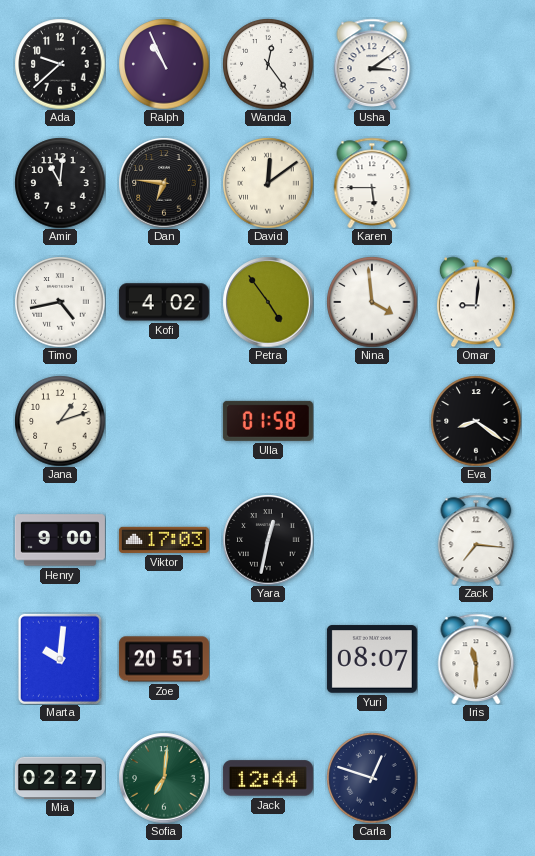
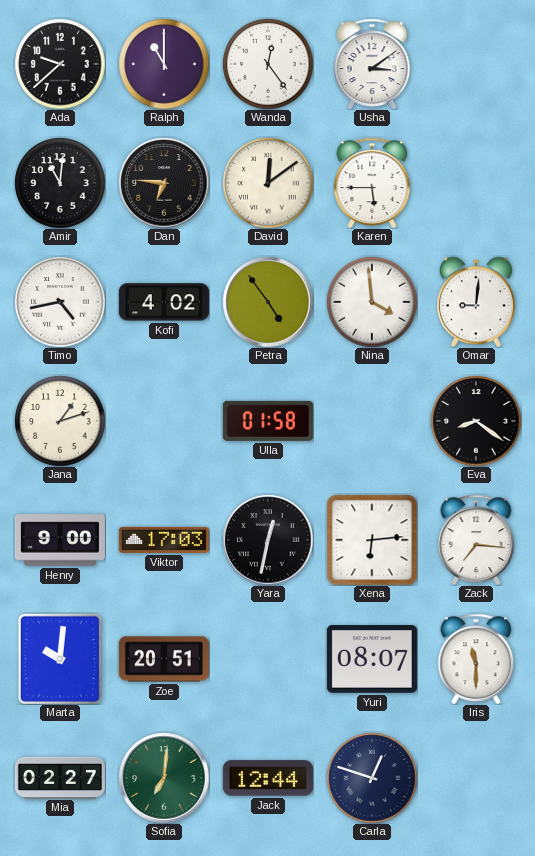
Ralph: 10:56 -> 11:00 (164, 64)
Xena: none -> 6:14 (372, 540)
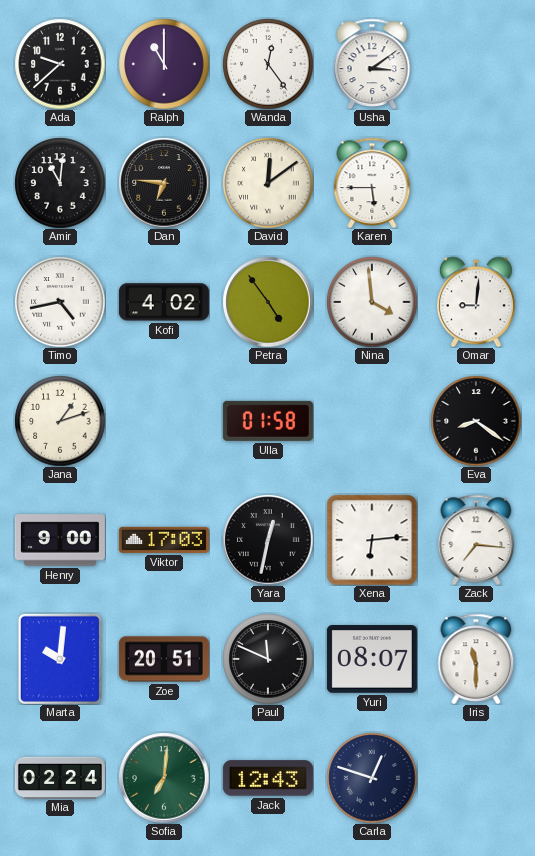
Paul: none -> 11:49 (268, 659)
Mia: 02:27 -> 02:24 (60, 777)
Jack: 12:44 -> 12:43 (268, 778)
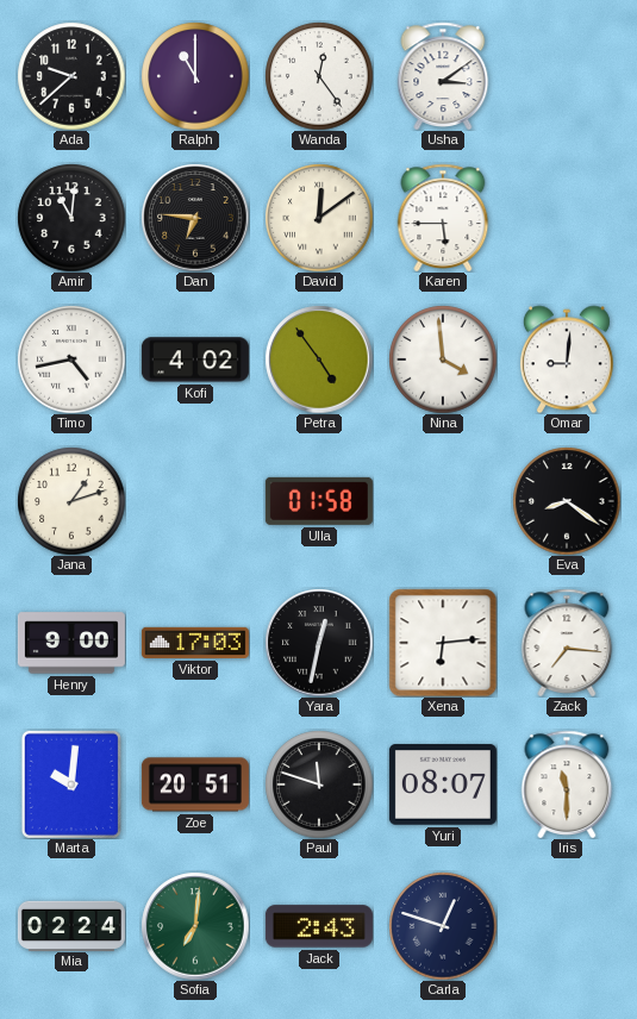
Paul: 11:49 -> 11:48 (319, 784)
Jack: 12:43 -> 2:43 (319, 926)
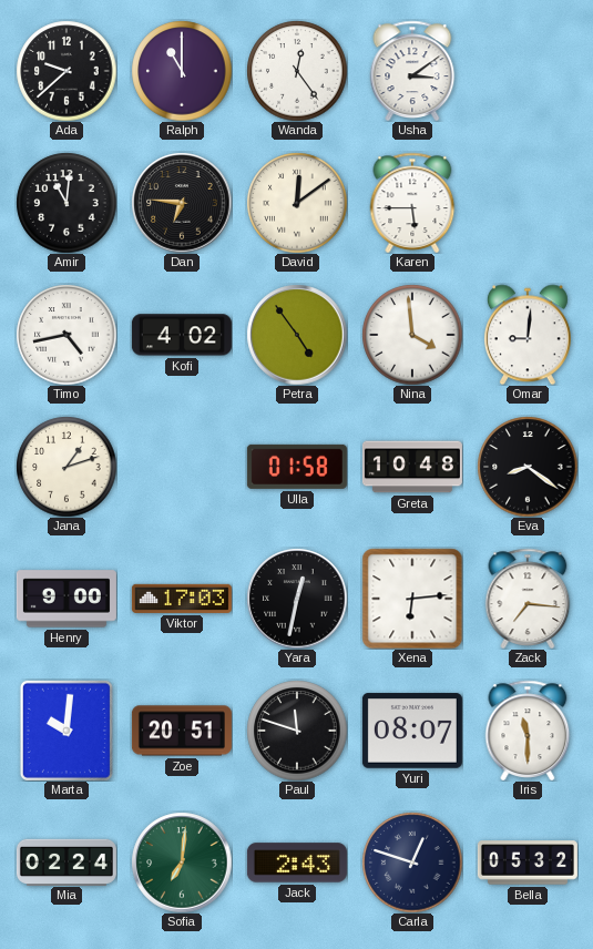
Greta: none -> 10:48 (412, 467)
Bella: none -> 05:32 (528, 863)
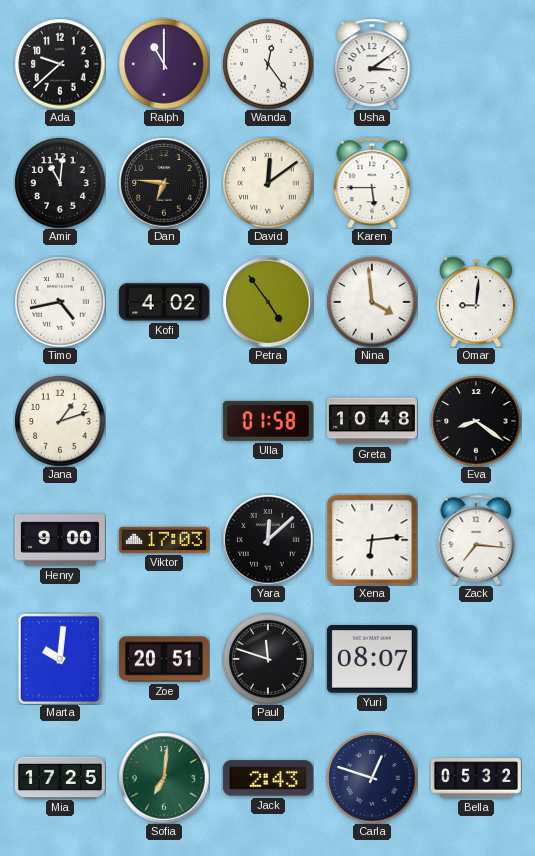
Yara: 12:32 -> 12:08 (268, 540)
Iris: 11:30 -> none (528, 731)
Mia: 02:24 -> 17:25 (60, 777)
